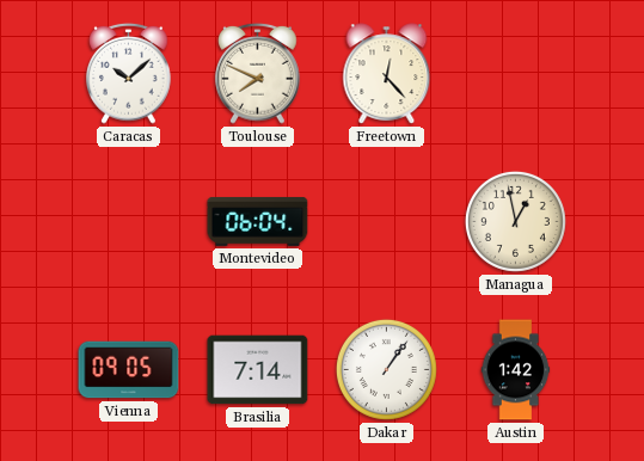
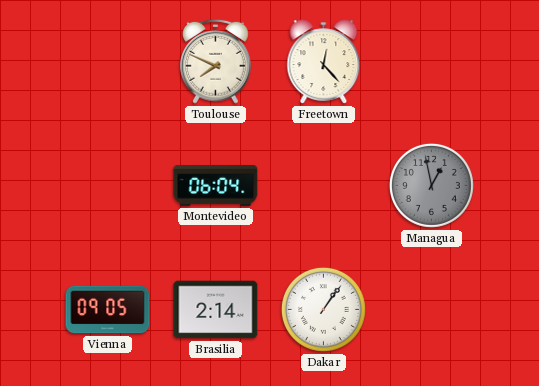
Caracas: 10:08 -> none (129, 73)
Managua dial: cream -> grey (431, 185)
Brasilia: 7:14 -> 2:14 (216, 310)
Austin: 1:42 -> none (516, 370)
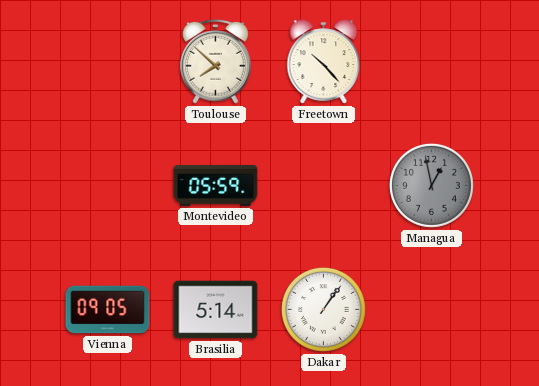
Toulouse: 7:49 -> 7:52 (216, 61)
Freetown: 12:23 -> 10:23 (324, 62)
Montevideo: 06:04 -> 05:59 (216, 186)
Brasilia: 2:14 -> 5:14 (216, 310)
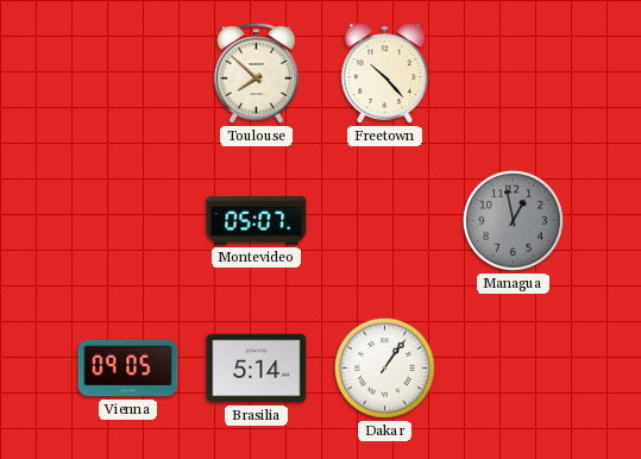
Montevideo: 05:59 -> 05:07 (257, 221)
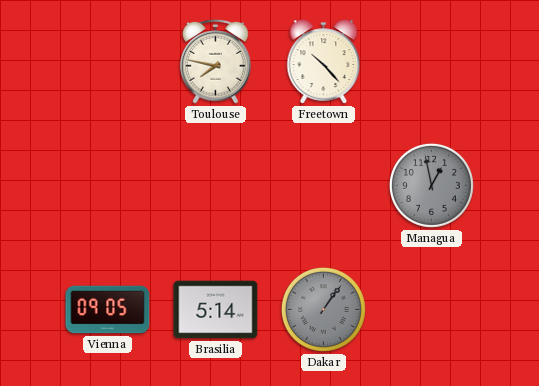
Toulouse: 7:52 -> 7:47 (216, 61)
Montevideo: 05:07 -> none (257, 221)
Dakar dial: white -> grey (323, 309)
